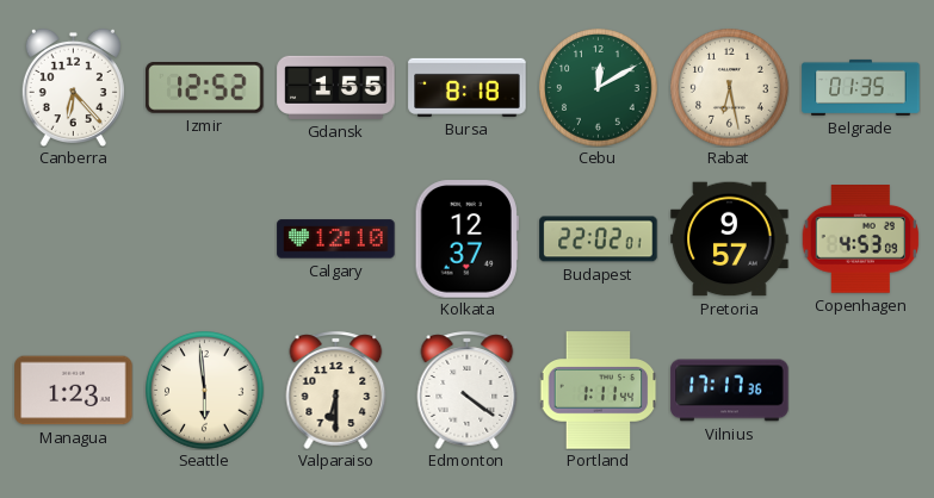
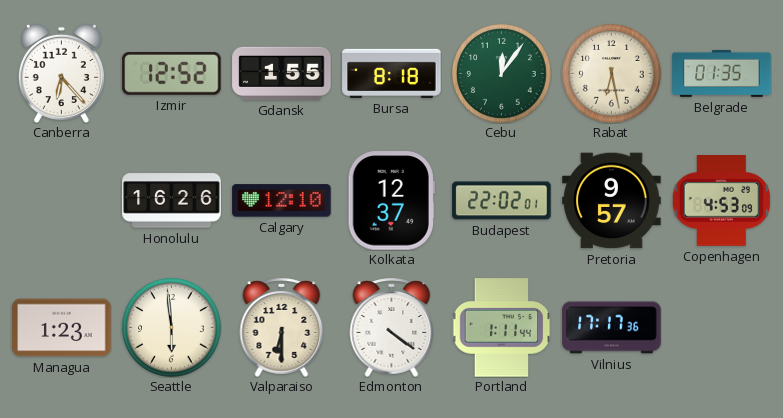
Cebu: 12:10 -> 12:06 (502, 74)
Honolulu: none -> 16:26 (172, 201)
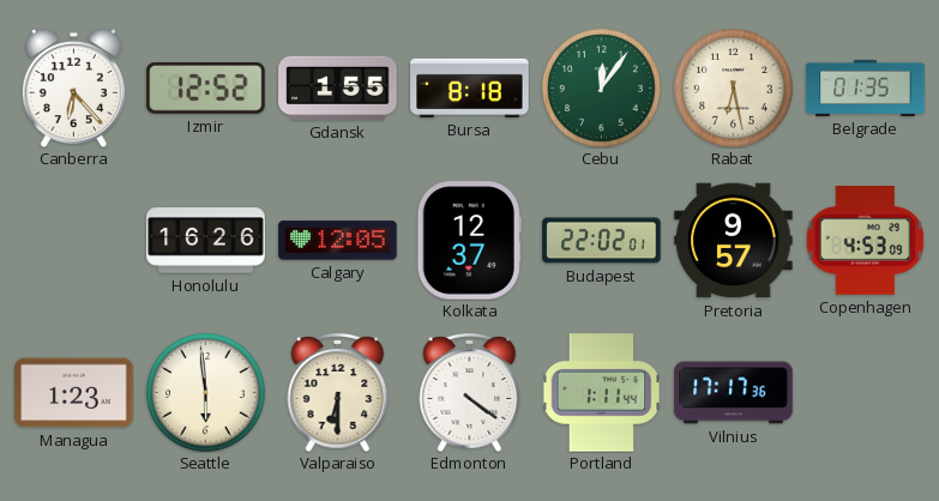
Calgary: 12:10 -> 12:05 (338, 241)
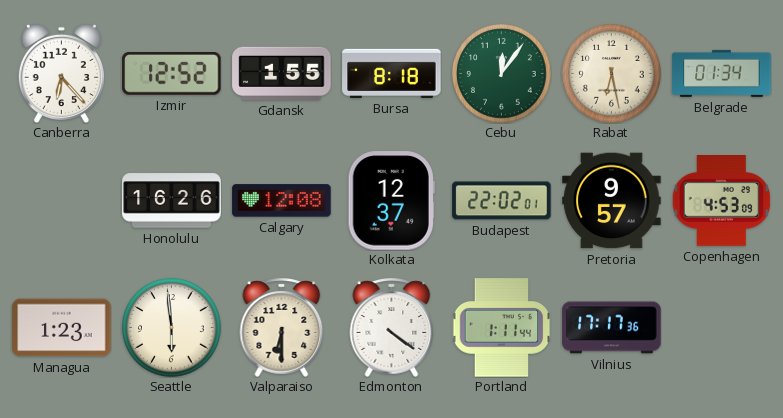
Belgrade: 01:35 -> 01:34 (722, 73)
Calgary: 12:05 -> 12:08 (282, 201)
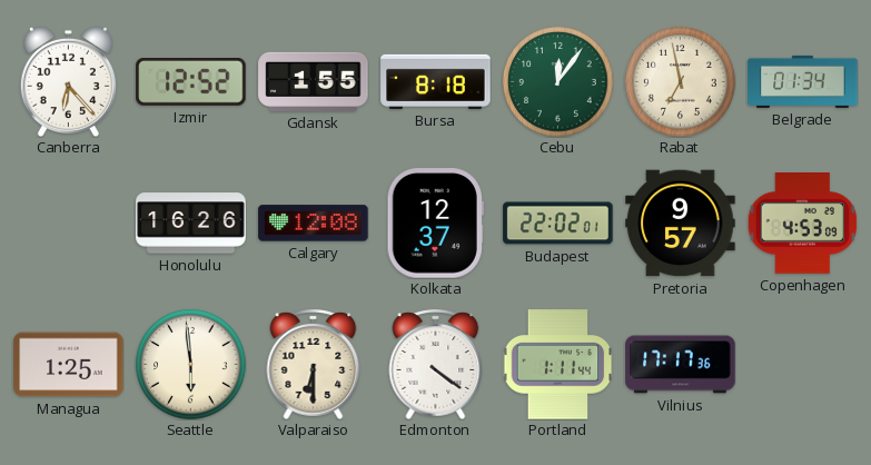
Rabat: 6:28 -> 6:58 (681, 82)
Managua: 1:23 -> 1:25 (69, 365)
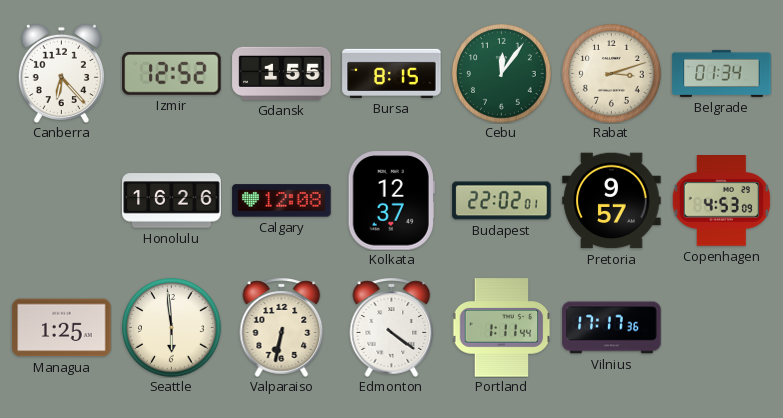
Bursa: 8:18 -> 8:15 (392, 73)
Rabat: 6:58 -> 3:12 (612, 74)
Valparaiso: 6:30 -> 6:32 (282, 327)
